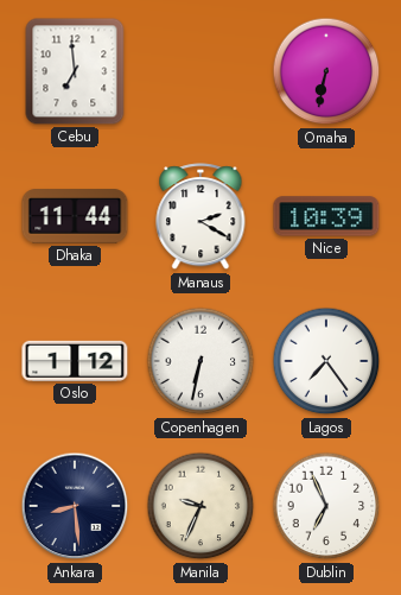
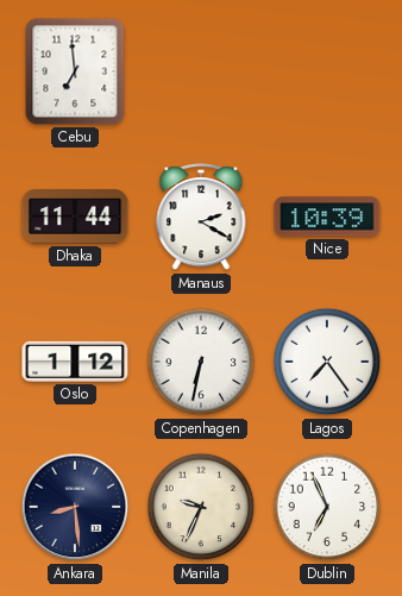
Omaha: 6:32 -> none (326, 71)
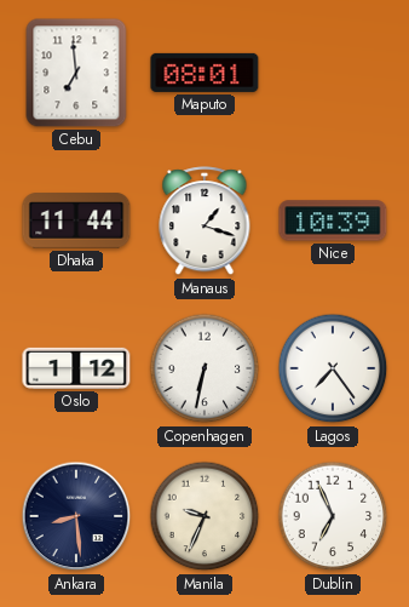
Maputo: none -> 08:01 (204, 73)
Manaus: 2:20 -> 1:18 (204, 222)
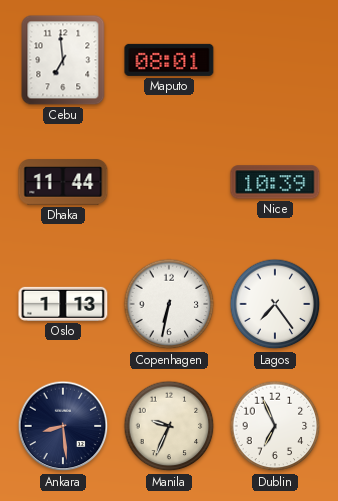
Manaus: 1:18 -> none (204, 222)
Oslo: 1:12 -> 1:13 (63, 304)
